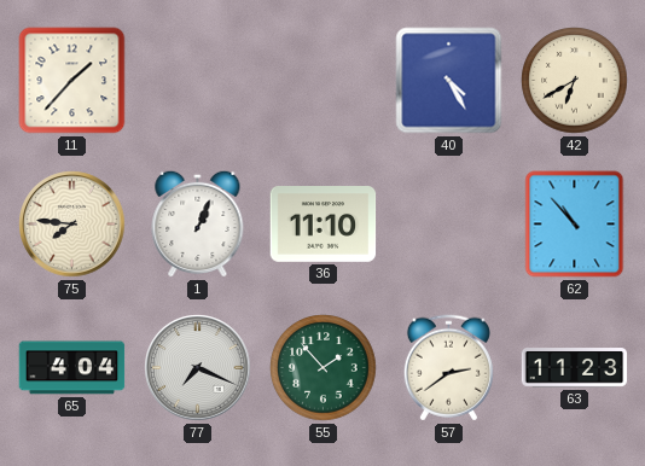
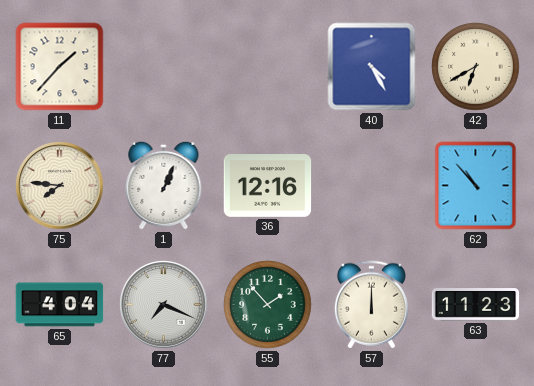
36: 11:10 -> 12:16 (268, 186)
57: 2:39 -> 12:00 (371, 305)
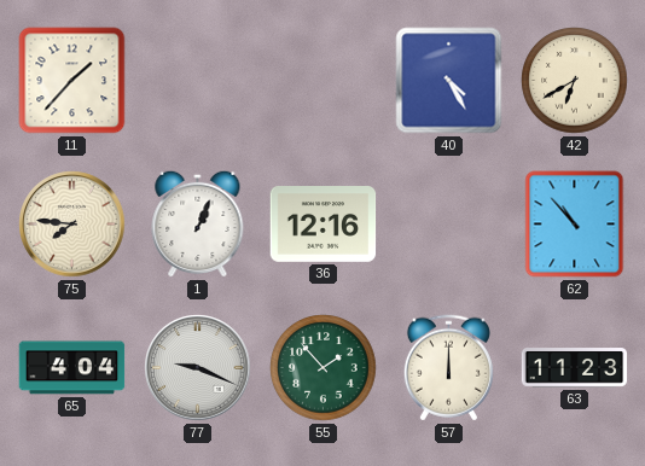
77: 7:19 -> 9:19 (198, 368)
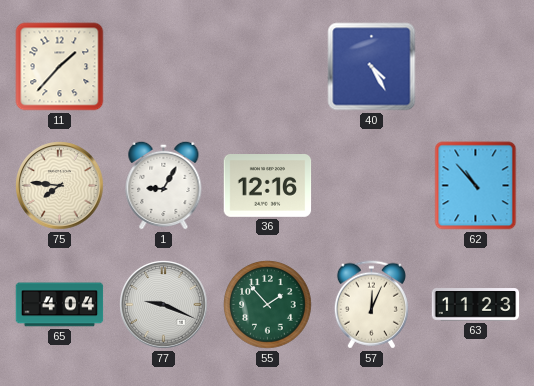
42: 6:40 -> none (575, 81)
1: 1:04 -> 9:05 (164, 185)
57: 12:00 -> 12:04 (371, 305)
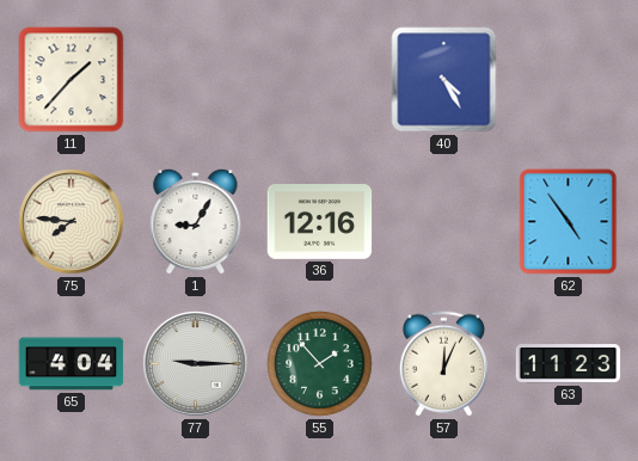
62: 10:53 -> 4:54 (569, 222)
77: 9:19 -> 9:15 (196, 364)
